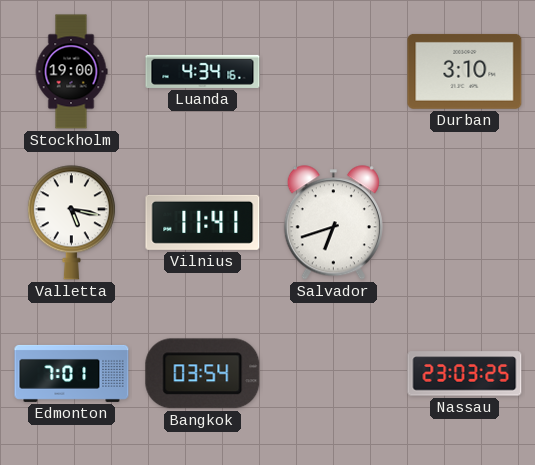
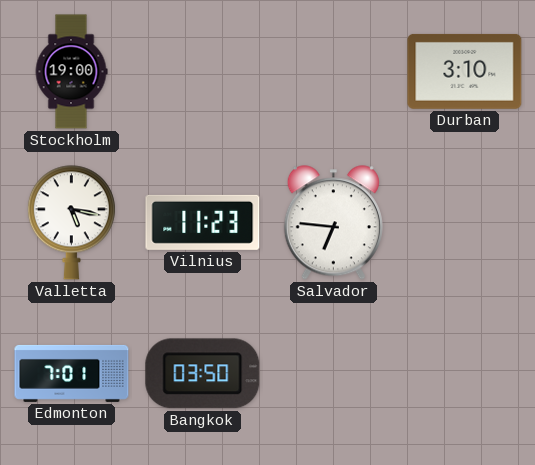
Luanda: 4:34 -> none (203, 71)
Vilnius: 11:41 -> 11:23 (203, 222)
Salvador: 6:42 -> 6:46 (333, 223)
Bangkok: 03:54 -> 03:50 (203, 374)
Nassau: 23:03 -> none (465, 374)
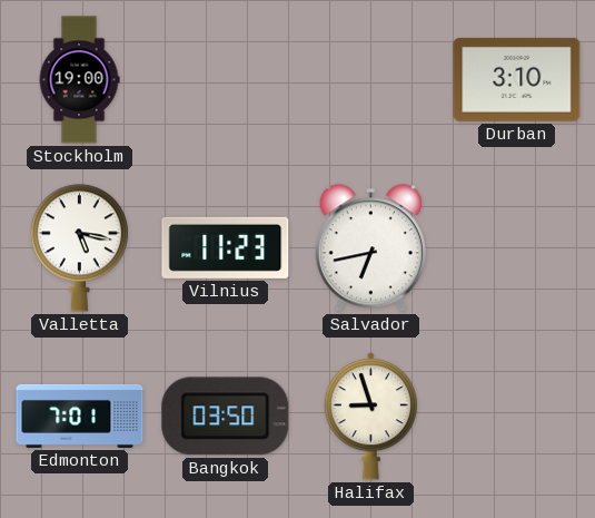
Salvador: 6:46 -> 6:43 (370, 248)
Halifax: none -> 8:57 (370, 417)
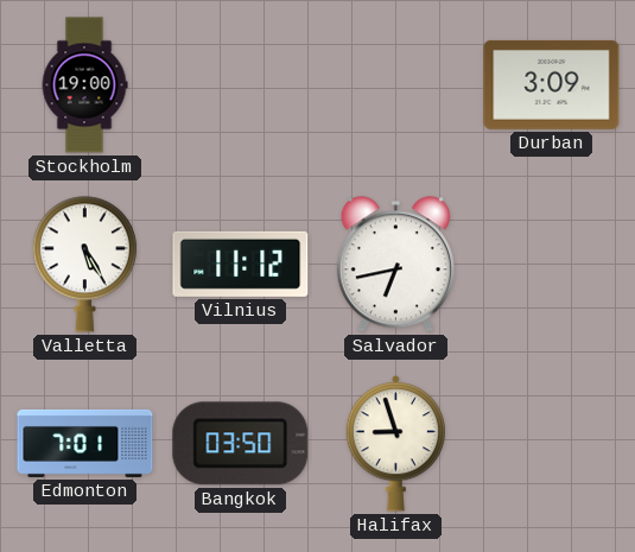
Durban: 3:10 -> 3:09 (552, 84)
Valletta: 5:17 -> 5:25 (84, 265)
Vilnius: 11:23 -> 11:12 (241, 264)
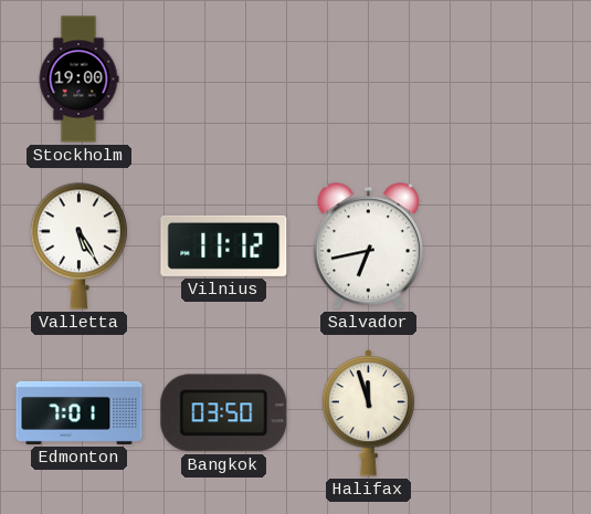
Durban: 3:09 -> none (552, 84)
Halifax: 8:57 -> 11:57 (368, 413)
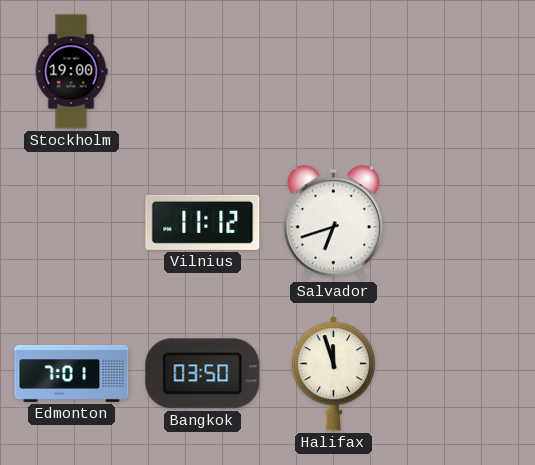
Valletta: 5:25 -> none (78, 246)
Salvador: 6:43 -> 6:42 (333, 223)
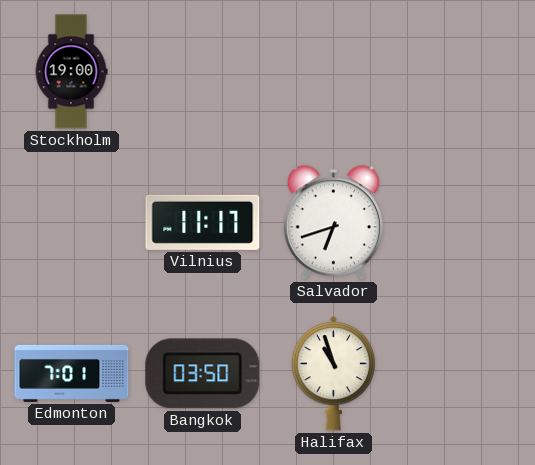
Vilnius: 11:12 -> 11:17 (203, 222)
Halifax: 11:57 -> 10:57 (333, 374)
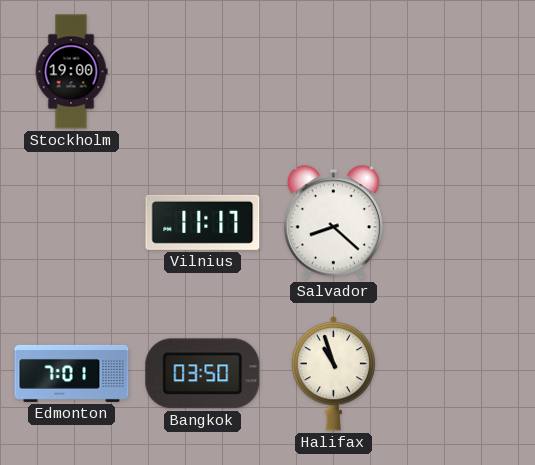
Salvador: 6:42 -> 8:22 (333, 223)
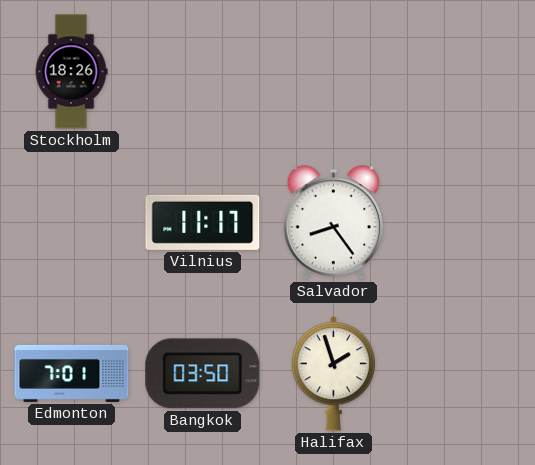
Stockholm: 19:00 -> 18:26 (71, 72)
Salvador: 8:22 -> 8:24 (333, 223)
Halifax: 10:57 -> 1:57 (333, 374)
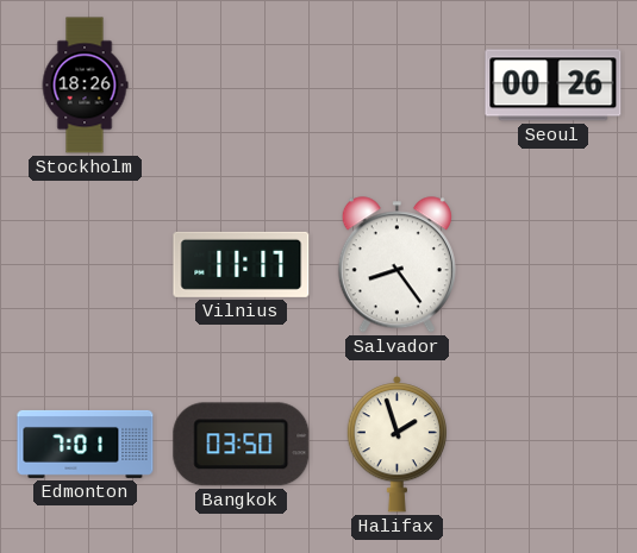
Seoul: none -> 00:26 (554, 86)
